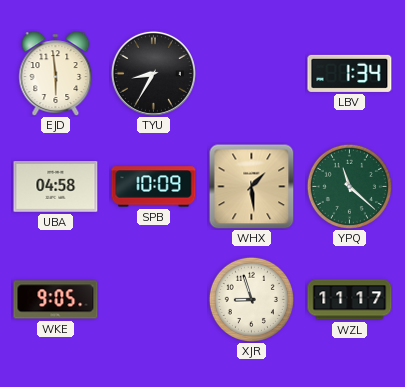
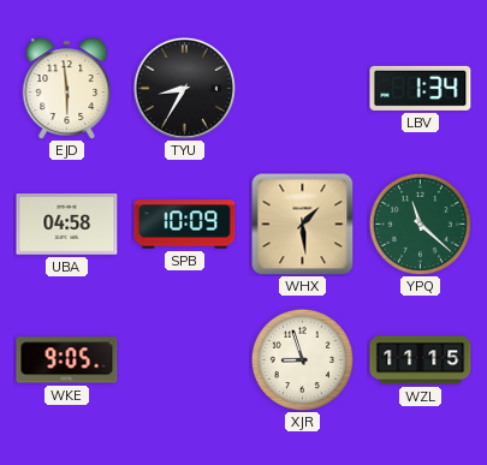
WZL: 11:17 -> 11:15 (421, 360)
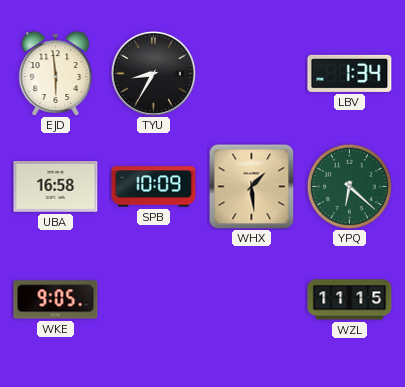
UBA: 04:58 -> 16:58 (56, 187)
YPQ: 11:22 -> 6:22 (349, 186)
XJR: 8:57 -> none (302, 359)
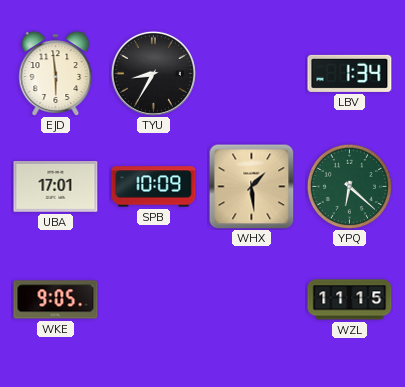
UBA: 16:58 -> 17:01 (56, 187)
